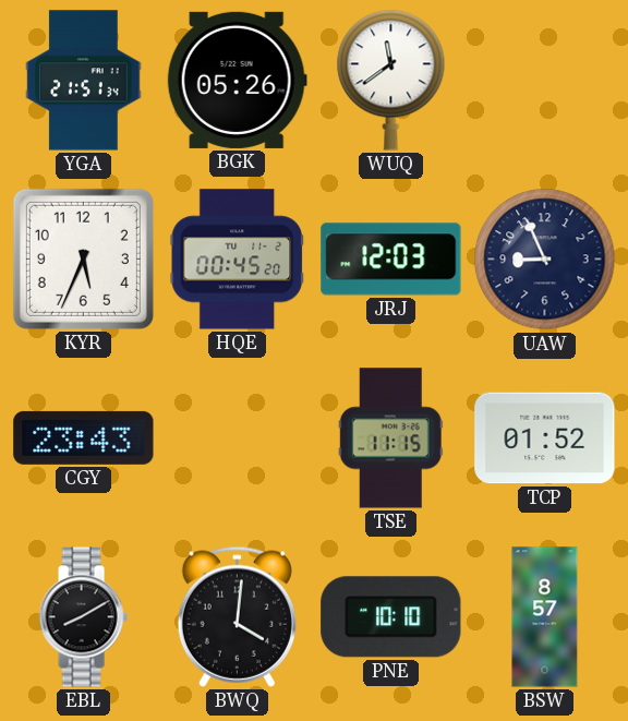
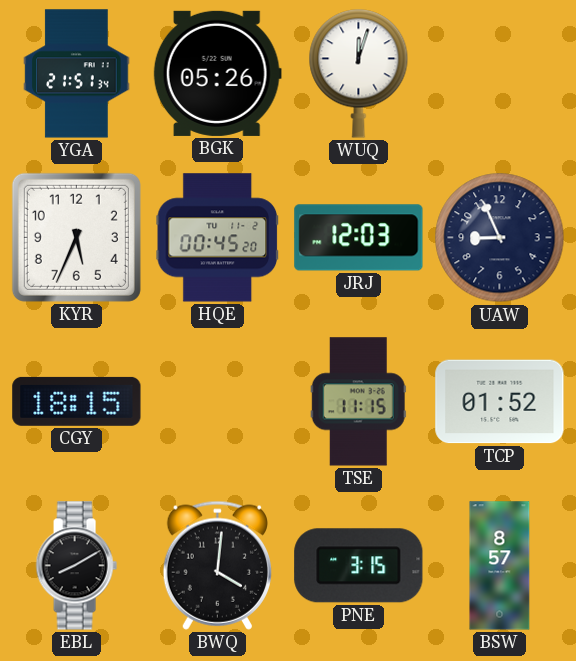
WUQ: 11:39 -> 12:03 (359, 73)
CGY: 23:43 -> 18:15 (77, 401)
PNE: 10:10 -> 3:15 (359, 566)
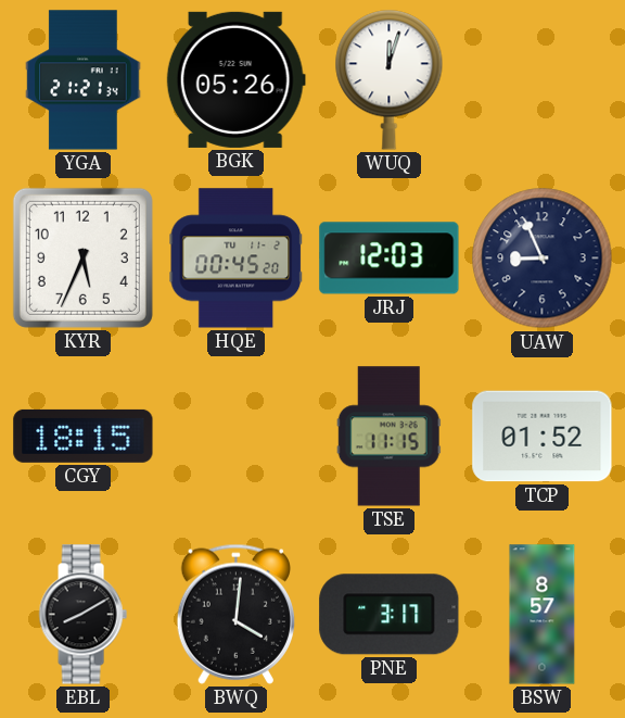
YGA: 21:51 -> 21:21 (84, 80)
PNE: 3:15 -> 3:17 (390, 615)
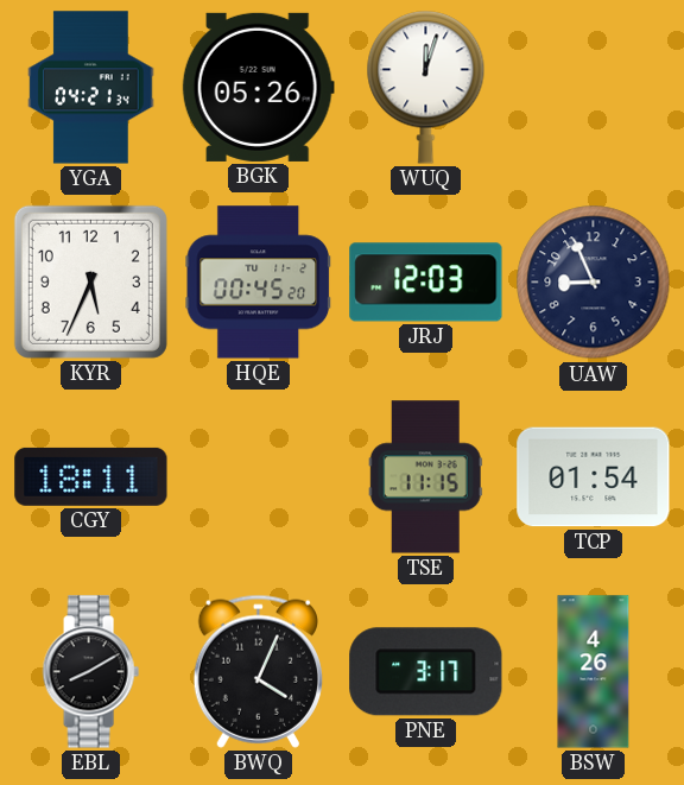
YGA: 21:21 -> 04:21 (91, 88)
CGY: 18:15 -> 18:11 (91, 476)
TCP: 01:52 -> 01:54 (594, 477)
BWQ: 4:01 -> 4:04 (258, 671)
BSW: 8:57 -> 4:26 (594, 672)
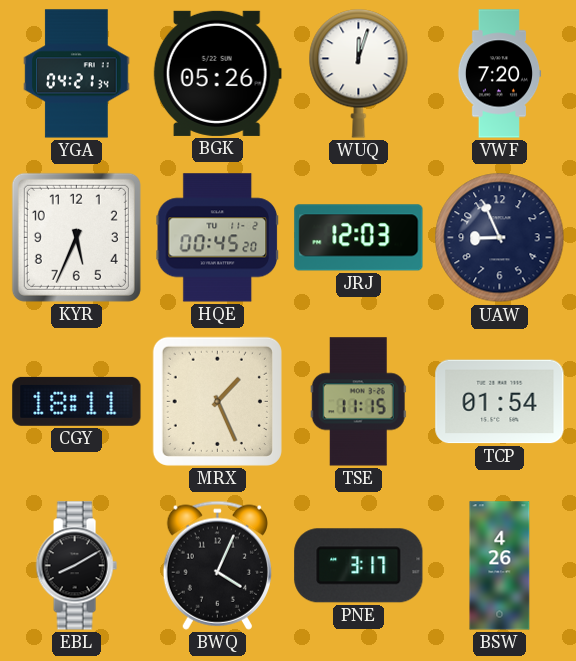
VWF: none -> 7:20 (499, 74)
MRX: none -> 1:26 (217, 401)
